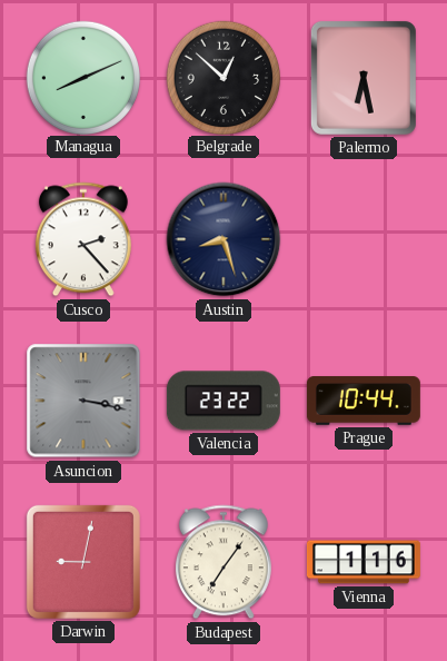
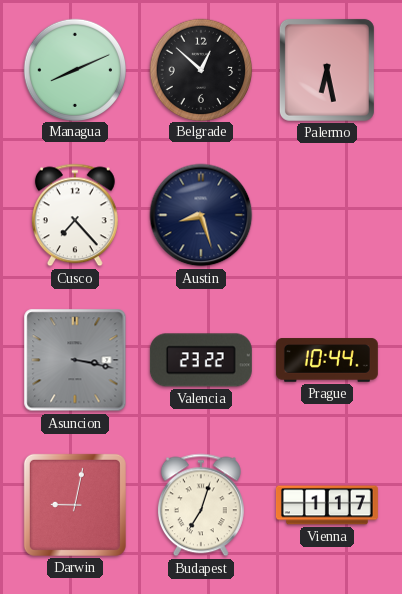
Cusco: 2:23 -> 7:23 (75, 215)
Budapest: 7:06 -> 7:03 (201, 505)
Vienna: 1:16 -> 1:17 (327, 505)
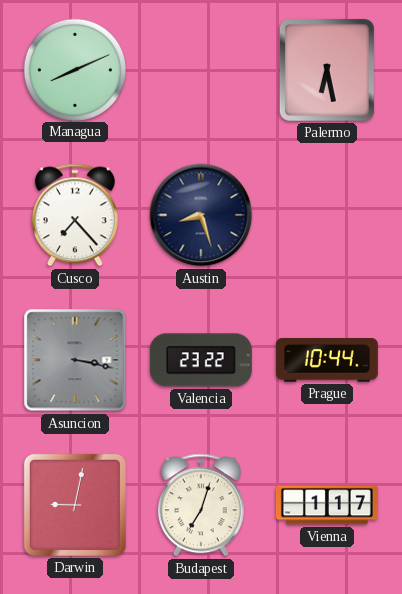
Belgrade: 12:52 -> none (200, 69)
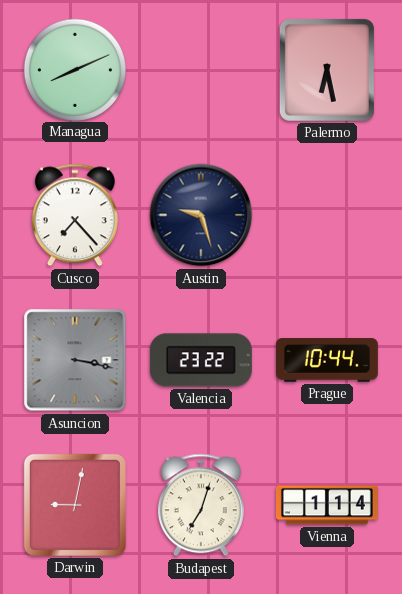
Austin: 8:27 -> 9:27 (201, 215)
Vienna: 1:17 -> 1:14 (327, 505)
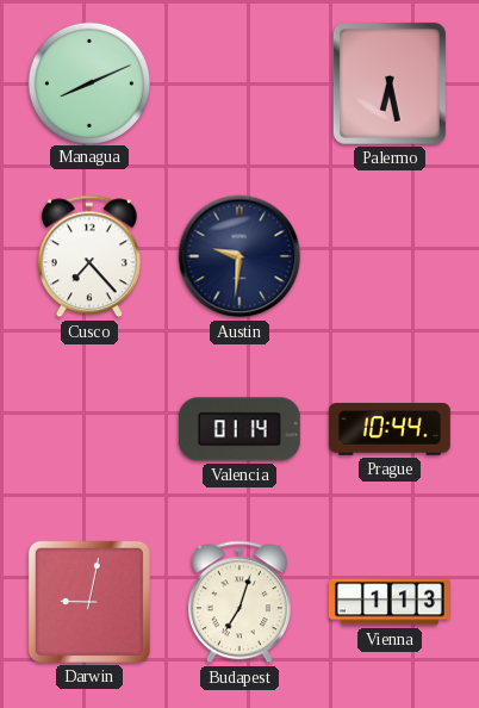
Austin: 9:27 -> 9:31 (240, 256)
Asuncion: 3:17 -> none (75, 360)
Valencia: 23:22 -> 01:14 (240, 429)
Vienna: 1:14 -> 1:13 (390, 602)
